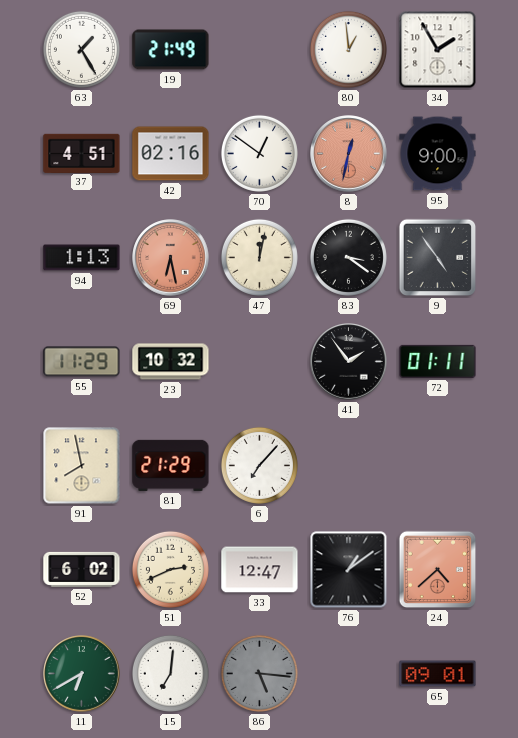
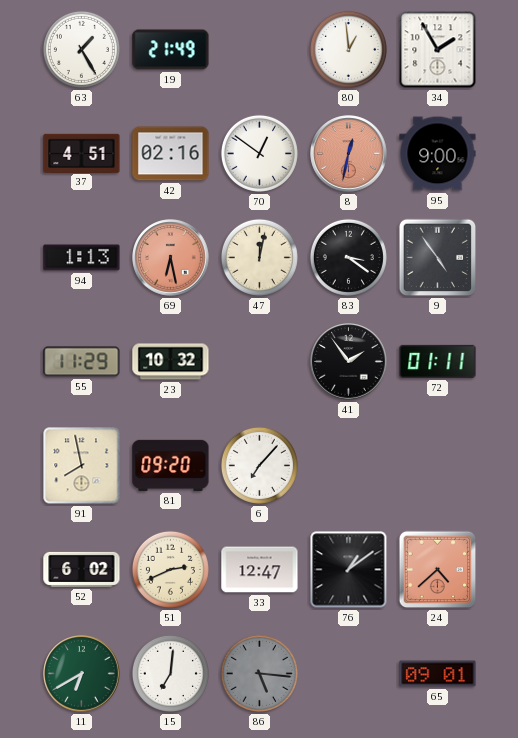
81: 21:29 -> 09:20 (171, 465)
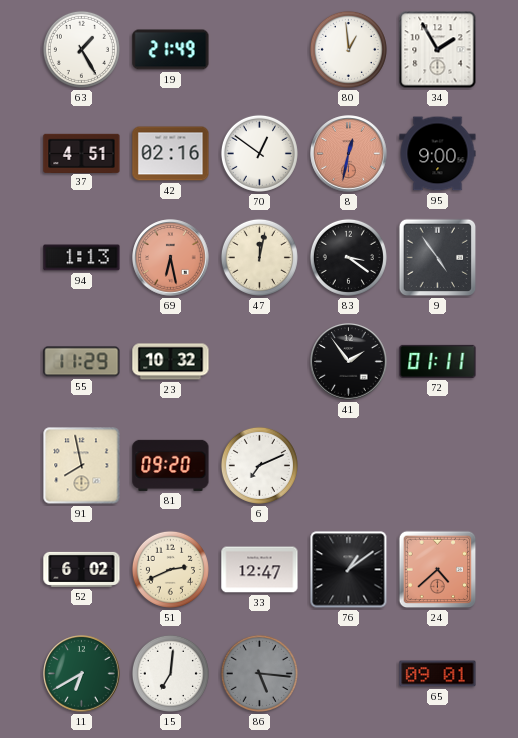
6: 7:07 -> 7:11 (259, 465)
